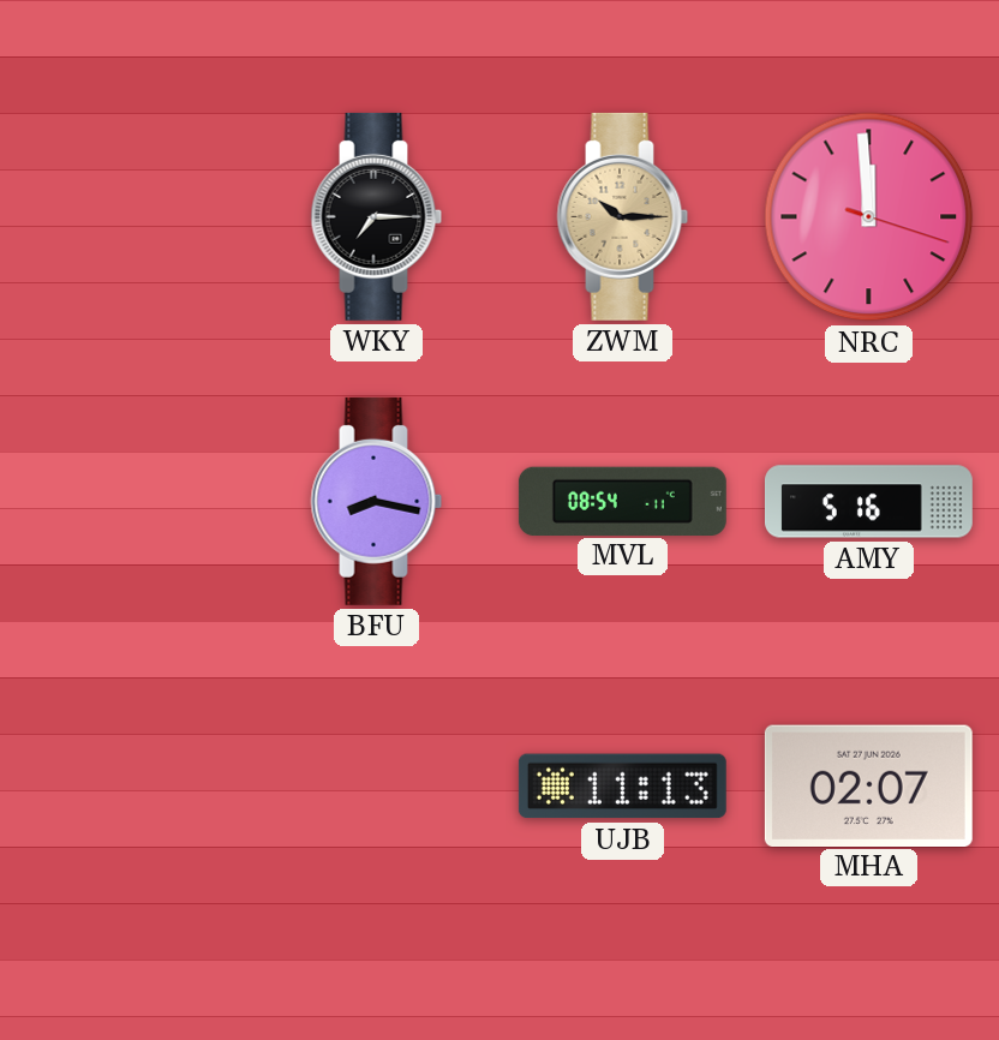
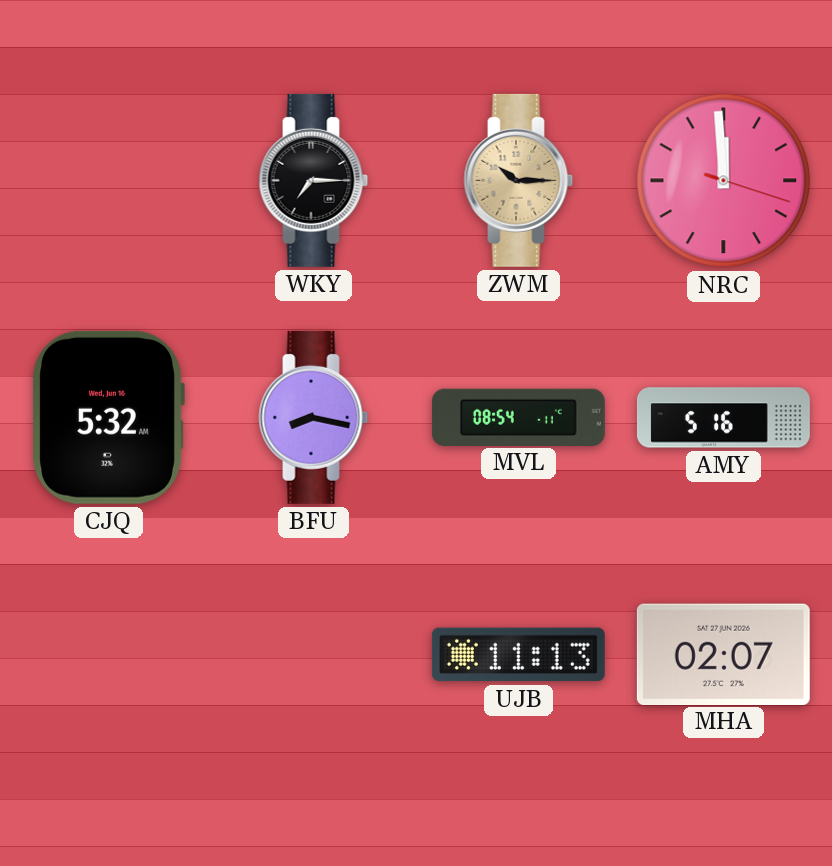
CJQ: none -> 5:32 (108, 417)
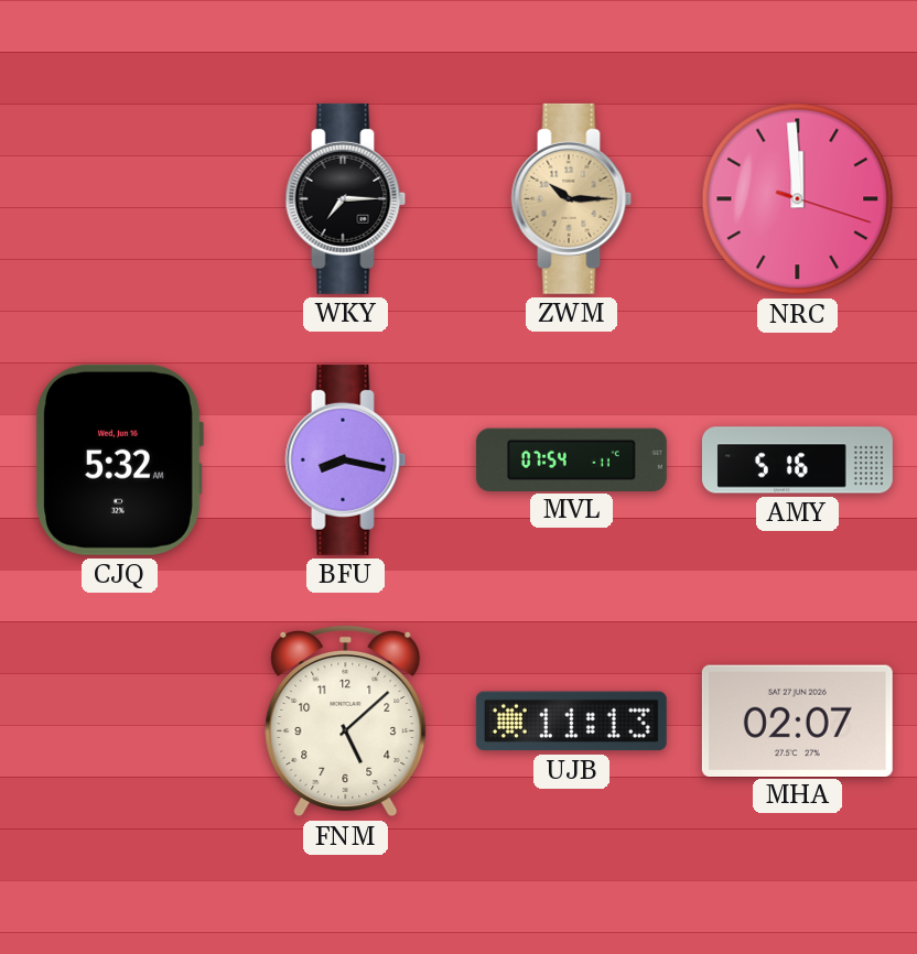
MVL: 08:54 -> 07:54 (571, 459)
FNM: none -> 5:08 (346, 720)
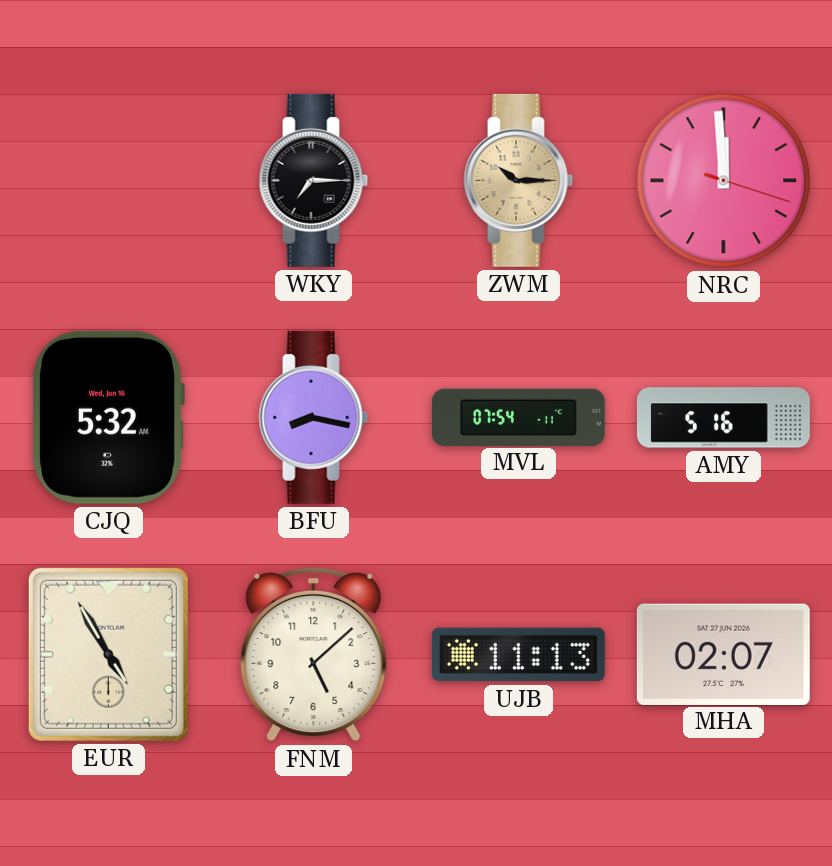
EUR: none -> 4:55 (108, 654)
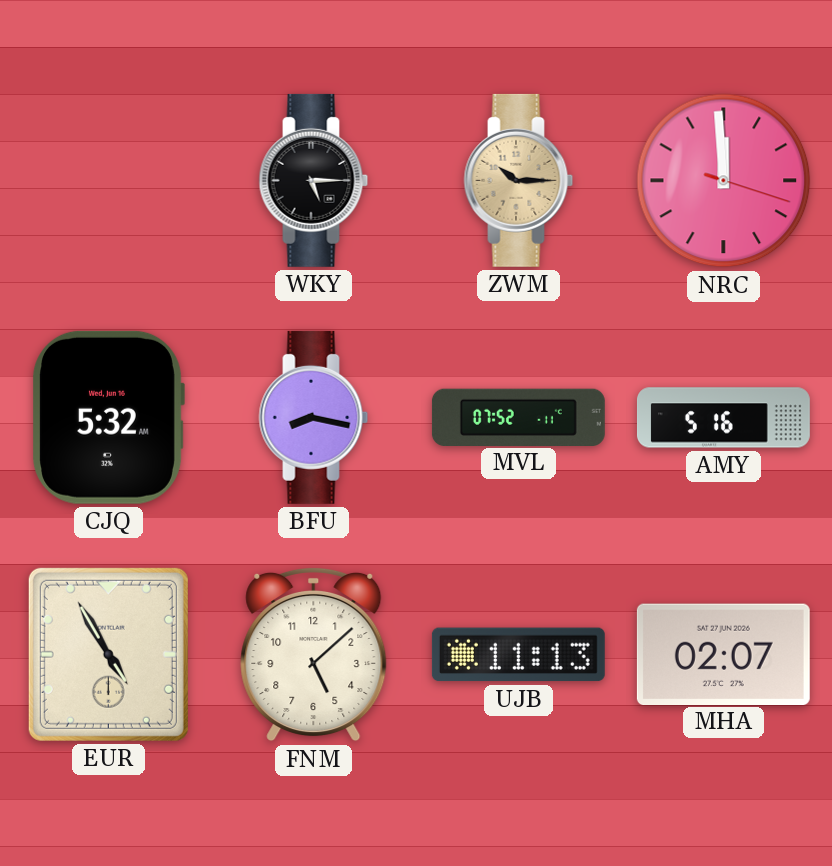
WKY: 7:15 -> 5:15 (314, 180)
MVL: 07:54 -> 07:52 (518, 417)
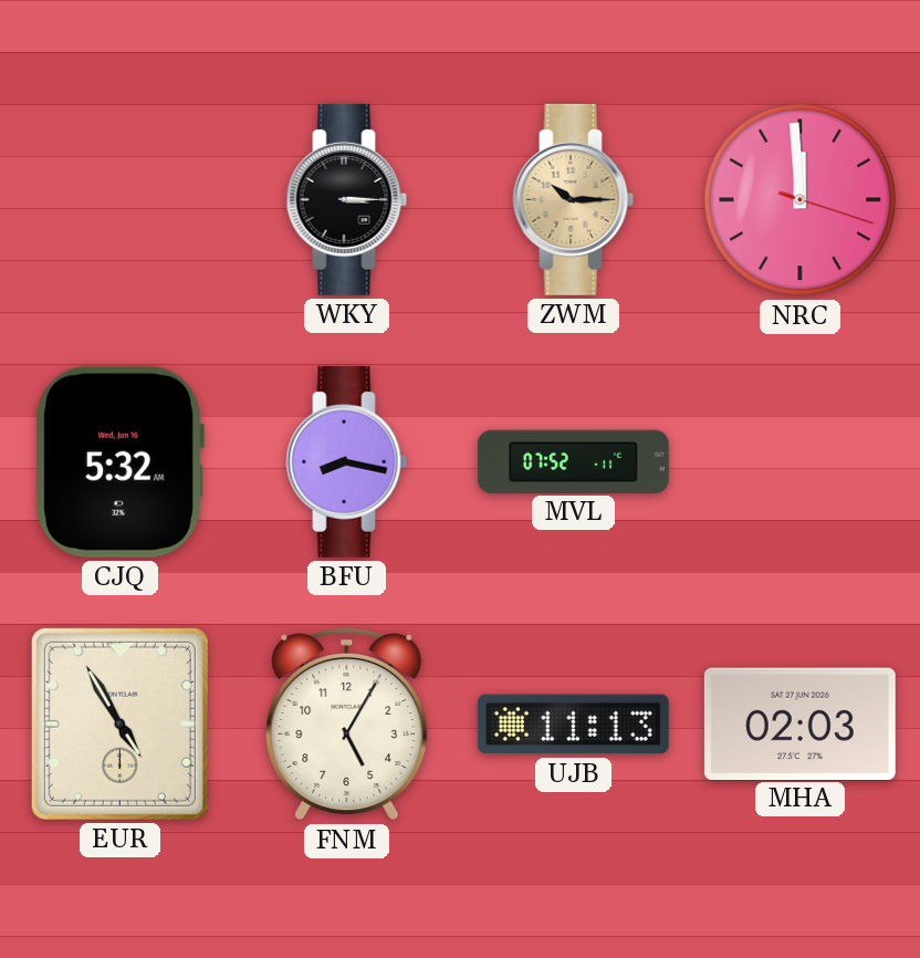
WKY: 5:15 -> 3:15 (347, 199)
AMY: 5:16 -> none (723, 418)
FNM: 5:08 -> 5:05 (347, 723)
MHA: 02:07 -> 02:03 (799, 723)
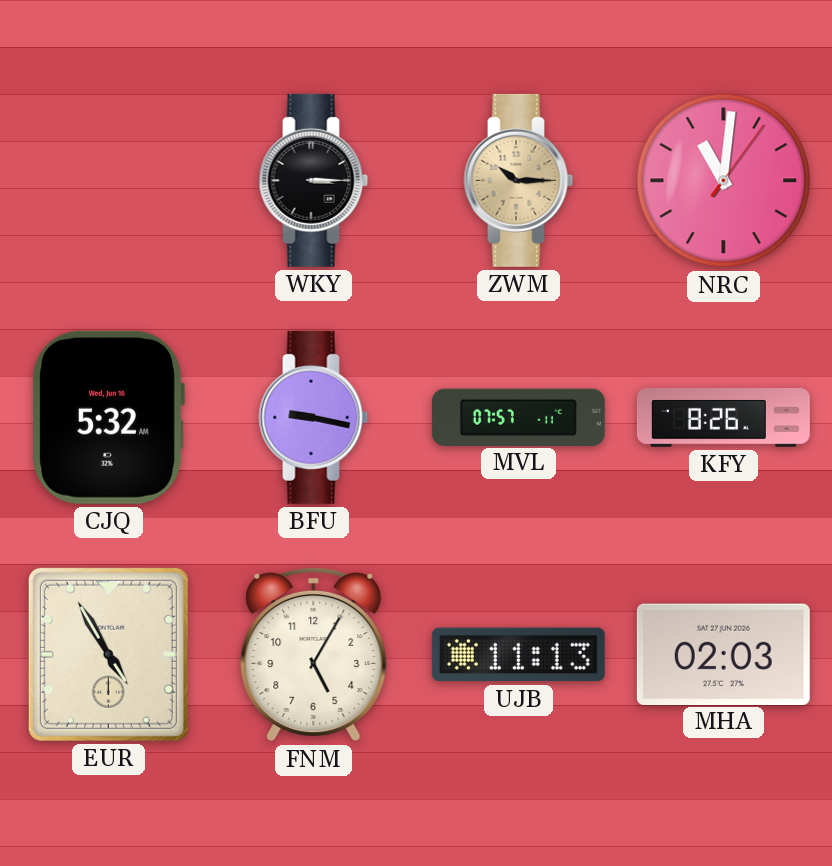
NRC: 11:59 -> 11:01 (724, 181)
BFU: 8:17 -> 9:17 (314, 417)
MVL: 07:52 -> 07:57 (518, 417)
KFY: none -> 8:26 (723, 418)
